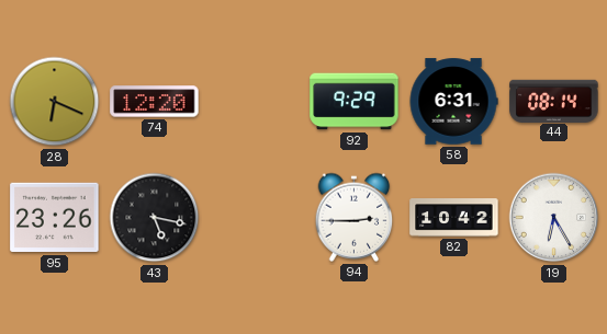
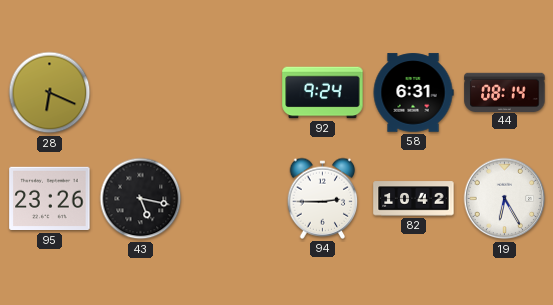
74: 12:20 -> none (155, 102)
92: 9:29 -> 9:24 (323, 93)
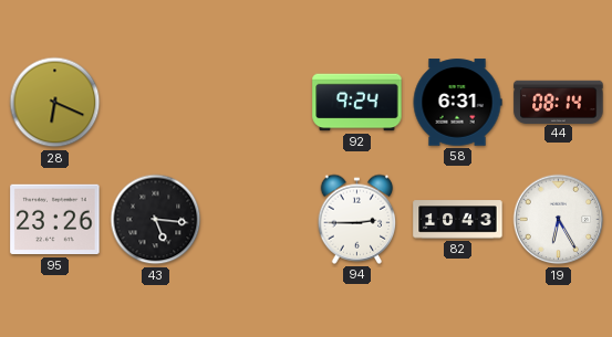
43: 5:17 -> 5:16 (156, 220)
82: 10:42 -> 10:43 (458, 220)
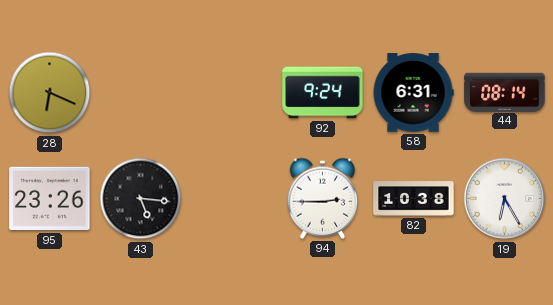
82: 10:43 -> 10:38 (414, 199)
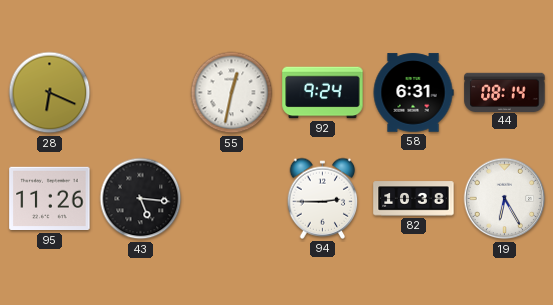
55: none -> 12:32 (232, 93)
95: 23:26 -> 11:26 (50, 199)
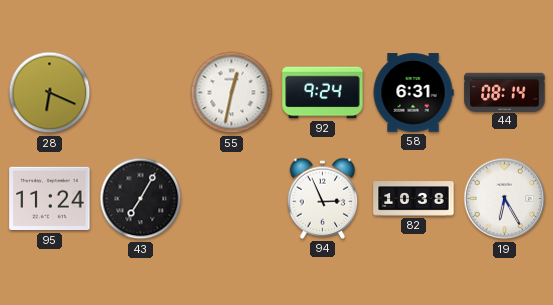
95: 11:26 -> 11:24 (50, 199)
43: 5:16 -> 7:05 (141, 199)
94: 2:45 -> 2:56 (323, 198)
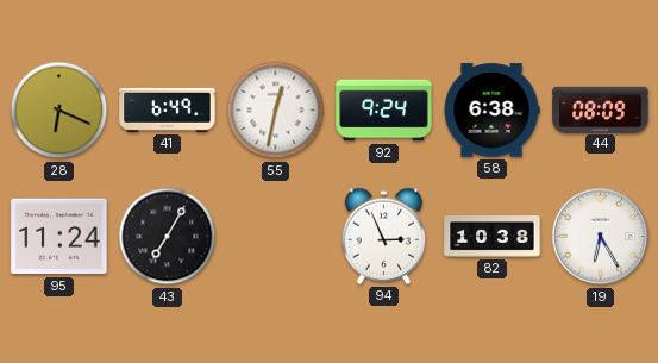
41: none -> 6:49 (168, 109)
58: 6:31 -> 6:38 (491, 111)
44: 08:14 -> 08:09 (601, 109)
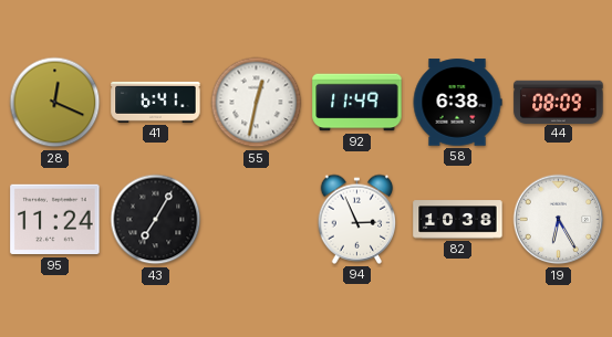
28: 6:19 -> 12:19 (55, 103)
41: 6:49 -> 6:41 (156, 102)
92: 9:24 -> 11:49 (357, 103)
